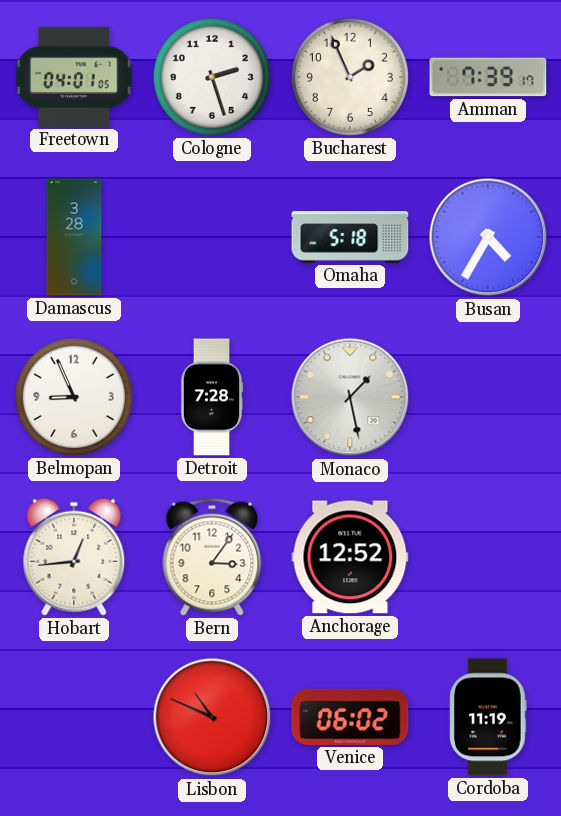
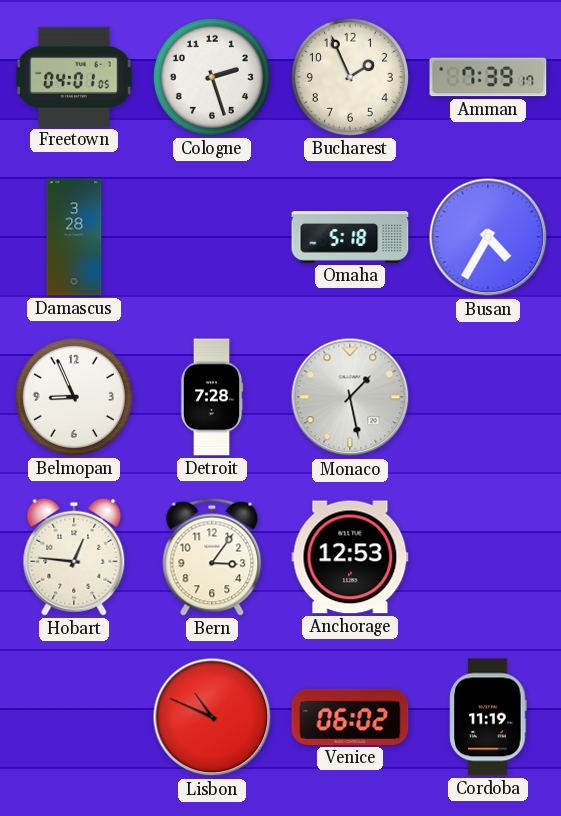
Hobart: 12:44 -> 12:46 (74, 557)
Anchorage: 12:52 -> 12:53 (350, 557)
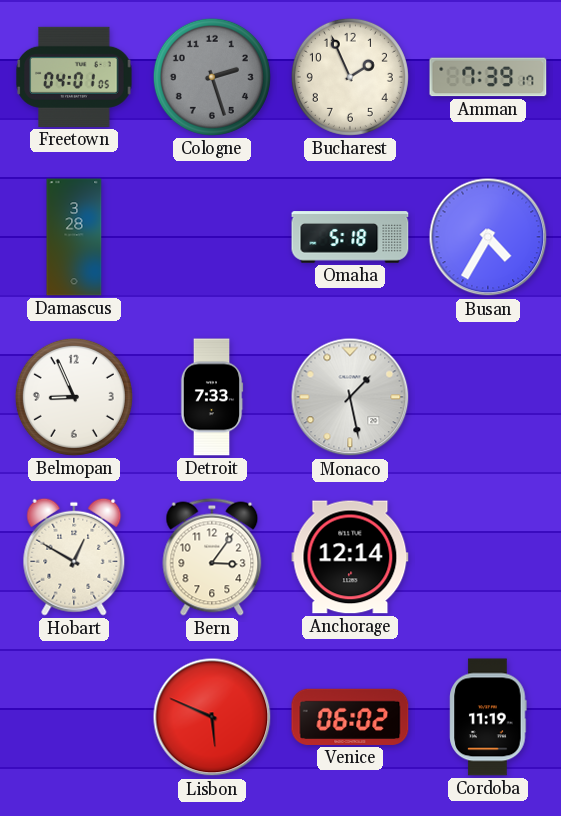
Cologne dial: white -> grey (212, 77)
Detroit: 7:28 -> 7:33 (212, 397)
Hobart: 12:46 -> 12:50 (74, 557)
Anchorage: 12:53 -> 12:14 (350, 557)
Lisbon: 10:49 -> 5:49 (212, 717)
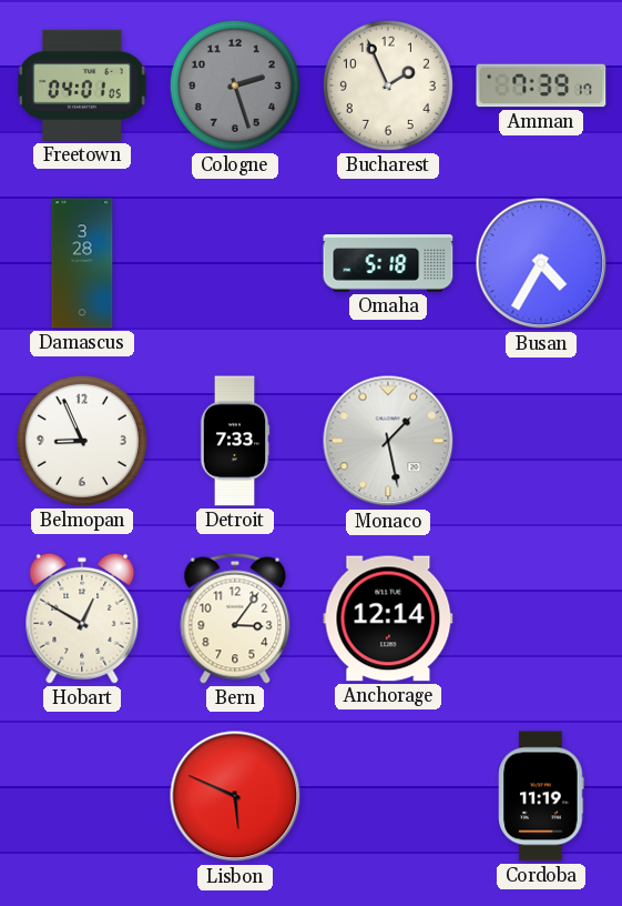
Venice: 06:02 -> none (350, 717)
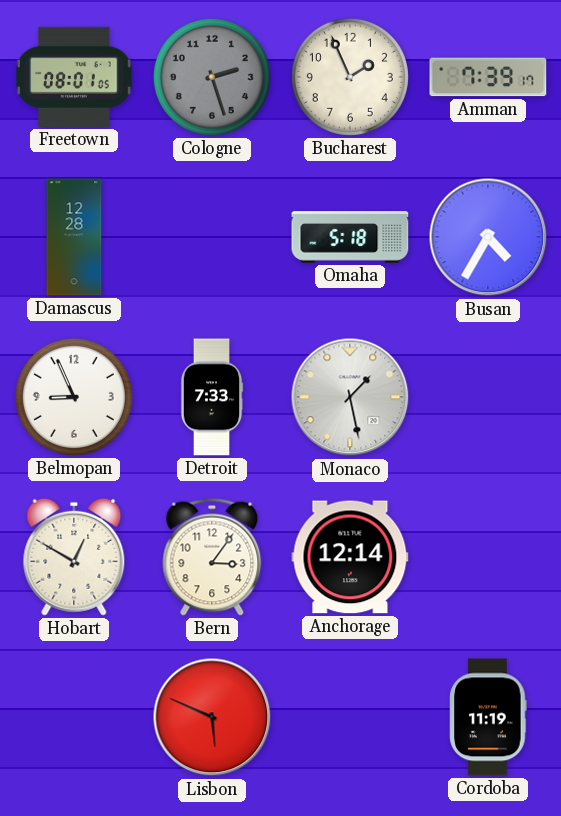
Freetown: 04:01 -> 08:01 (74, 77)
Damascus: 3:28 -> 12:28 (74, 237)
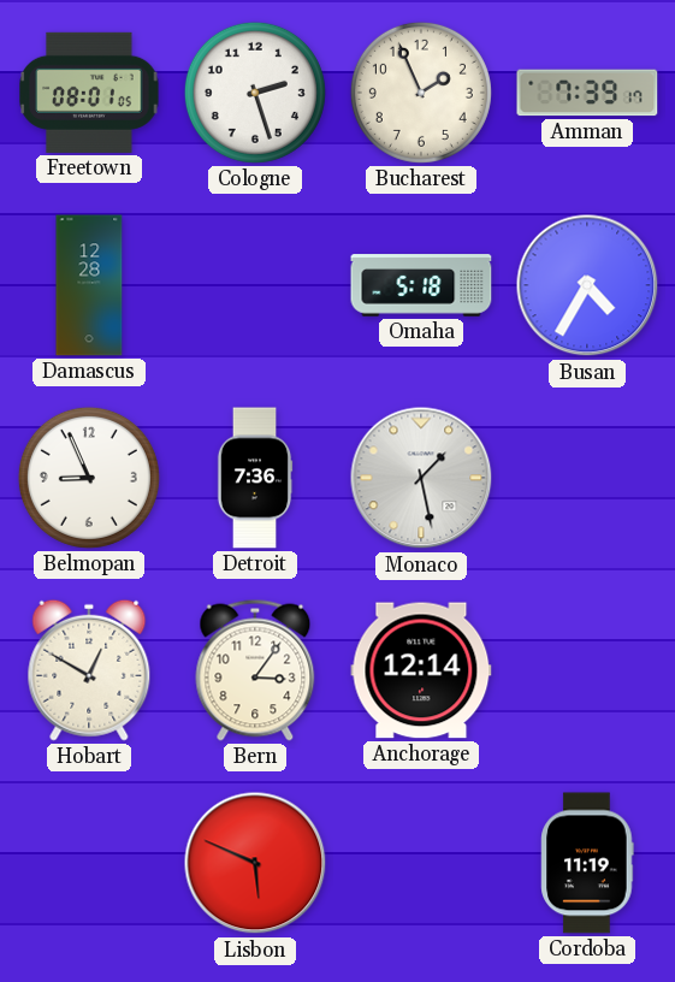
Cologne dial: grey -> white (255, 93)
Detroit: 7:33 -> 7:36 (255, 478)
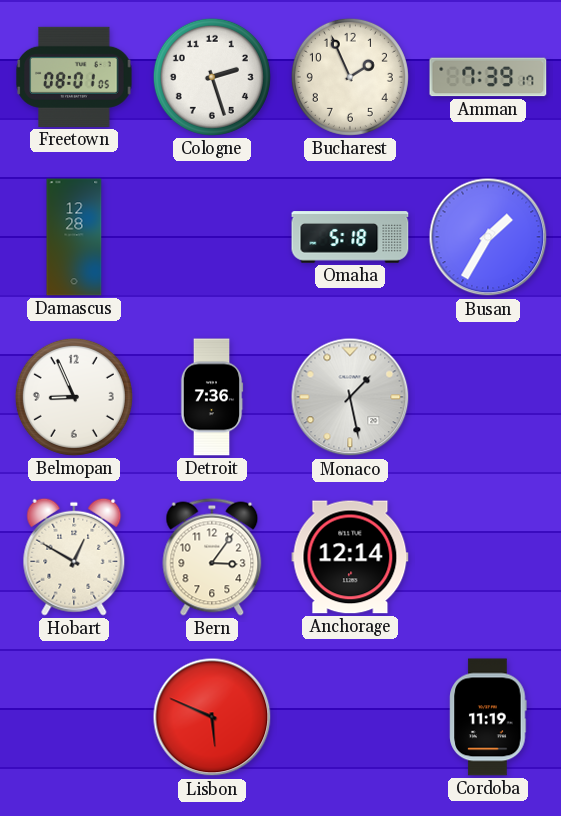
Busan: 4:35 -> 1:35 (488, 237)
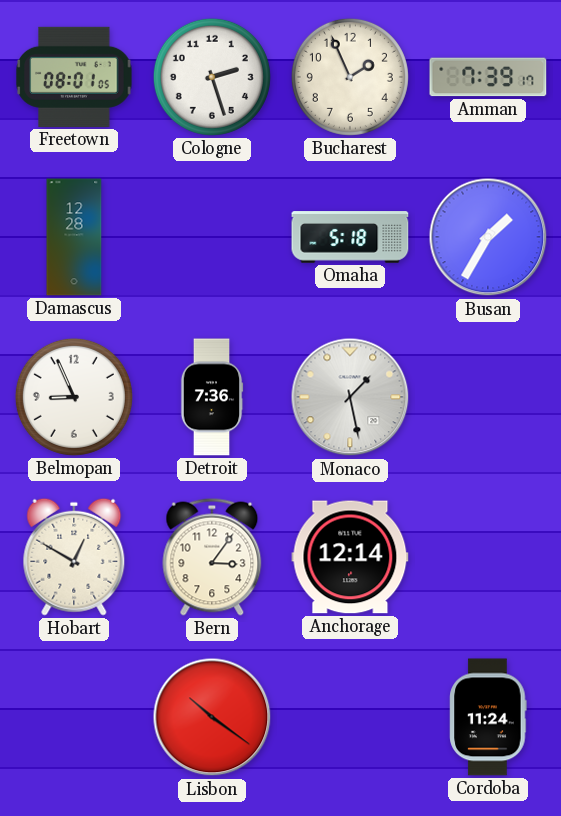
Lisbon: 5:49 -> 10:21 (212, 717)
Cordoba: 11:19 -> 11:24 (488, 717)
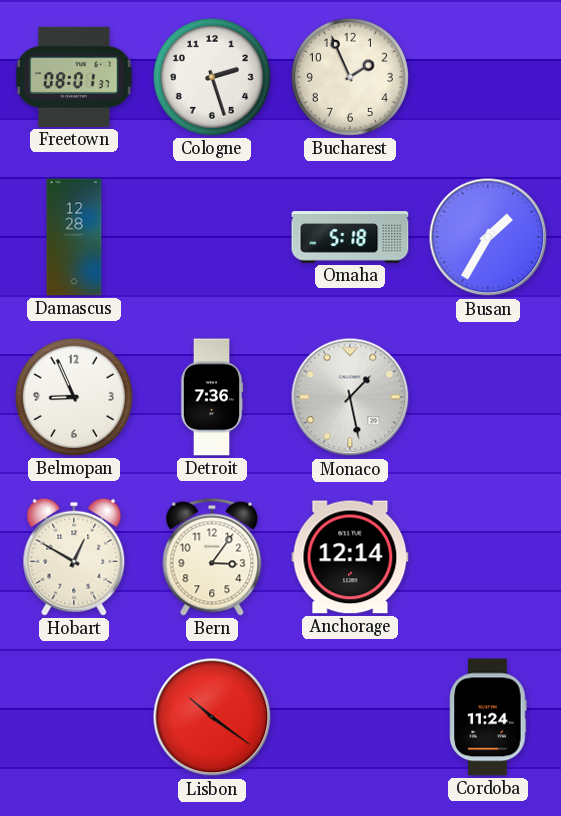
Freetown: 08:01:05 -> 08:01:37 (74, 77)
Amman: 7:39 -> none (488, 77)
